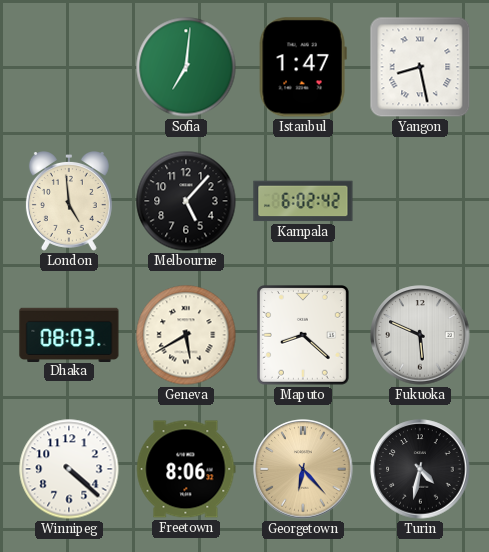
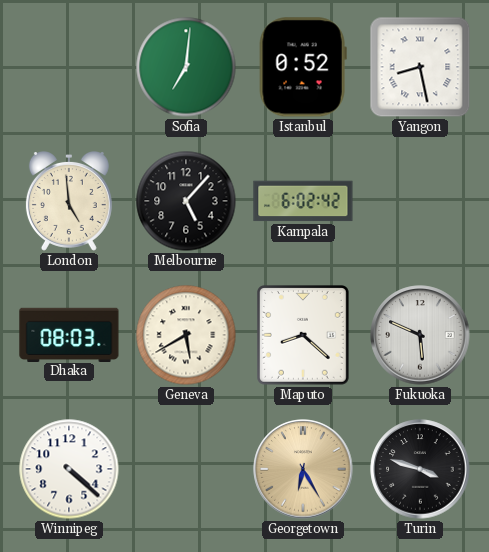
Istanbul: 1:47 -> 0:52 (303, 67)
Freetown: 8:06 -> none (186, 469)
Georgetown: 6:23 -> 6:25 (303, 469)
Turin: 4:32 -> 3:48 (420, 469)
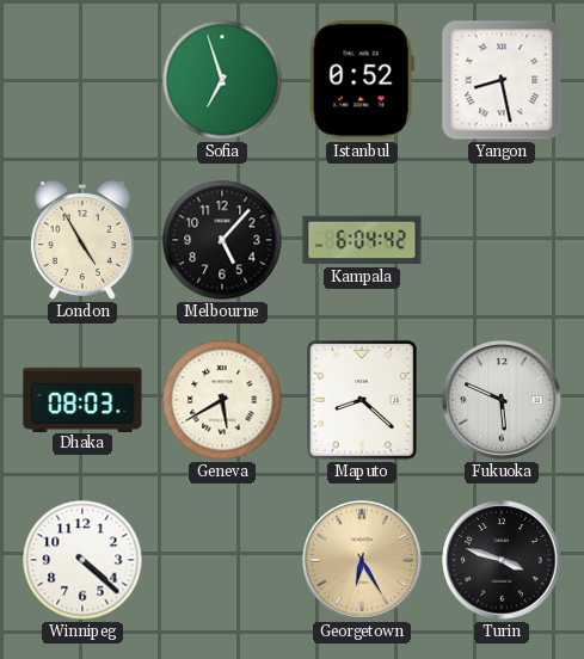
Sofia: 7:01 -> 6:57 (222, 80)
London: 4:59 -> 4:55 (82, 241)
Kampala: 6:02 -> 6:04 (362, 240)
